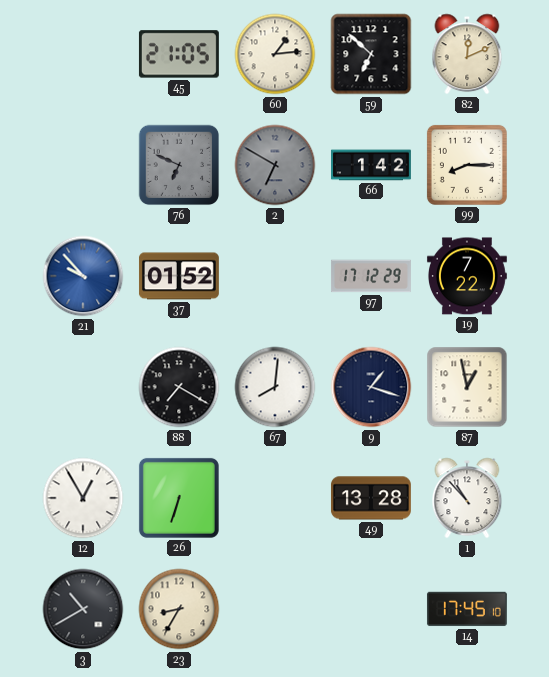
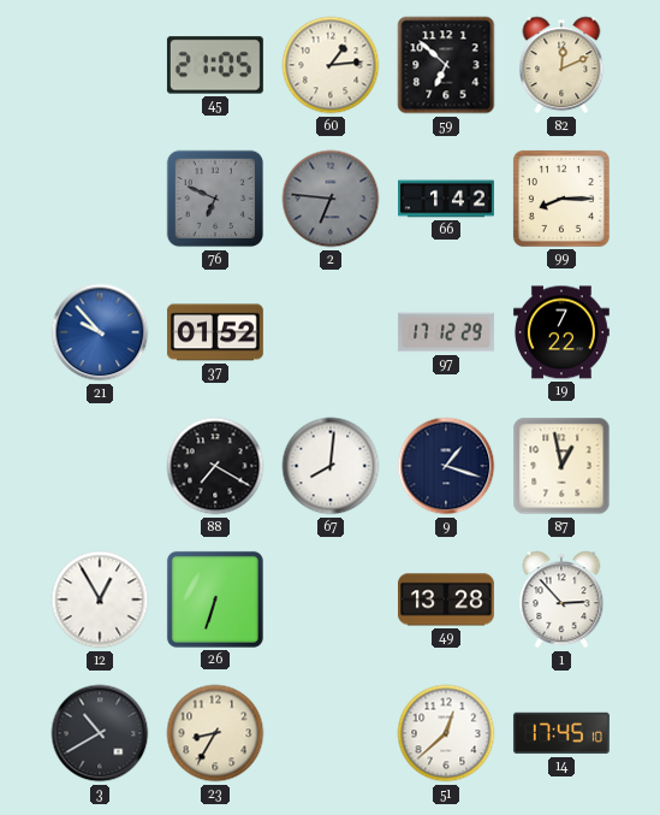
2: 6:50 -> 6:46 (331, 199)
1: 10:53 -> 2:53 (561, 600)
51: none -> 12:38 (446, 733)
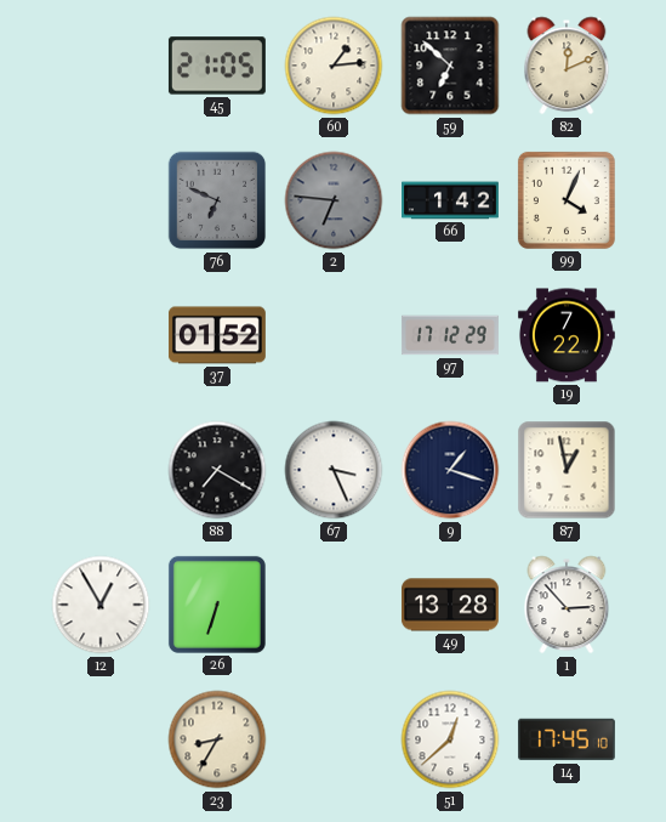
99: 8:15 -> 4:04 (567, 200)
21: 9:53 -> none (100, 332)
67: 8:01 -> 3:26 (334, 470)
3: 10:40 -> none (100, 733)
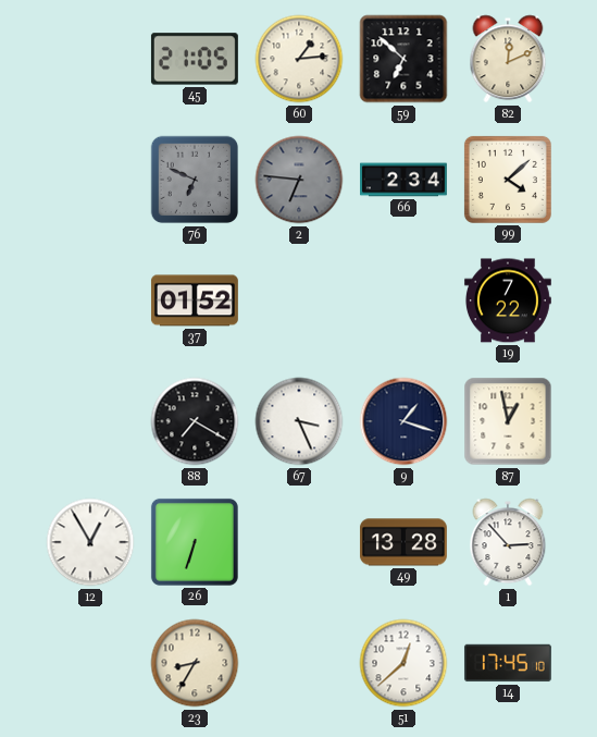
66: 1:42 -> 2:34 (405, 180)
99: 4:04 -> 4:08 (508, 180)
97: 17:12 -> none (450, 335)
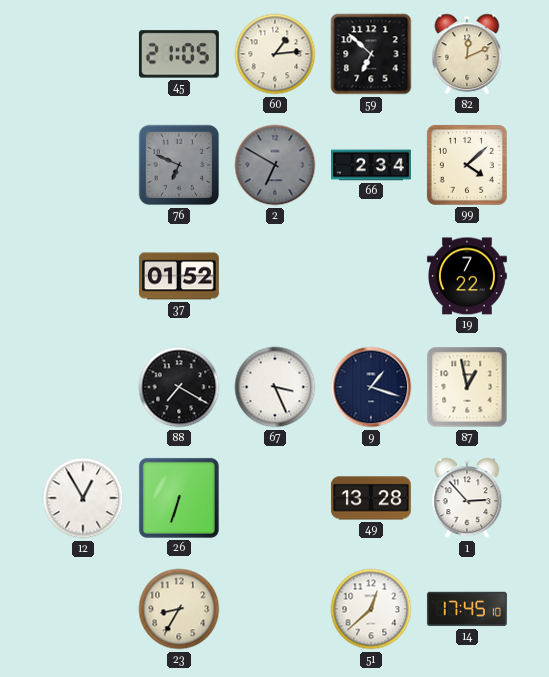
2: 6:46 -> 6:50 (275, 165)
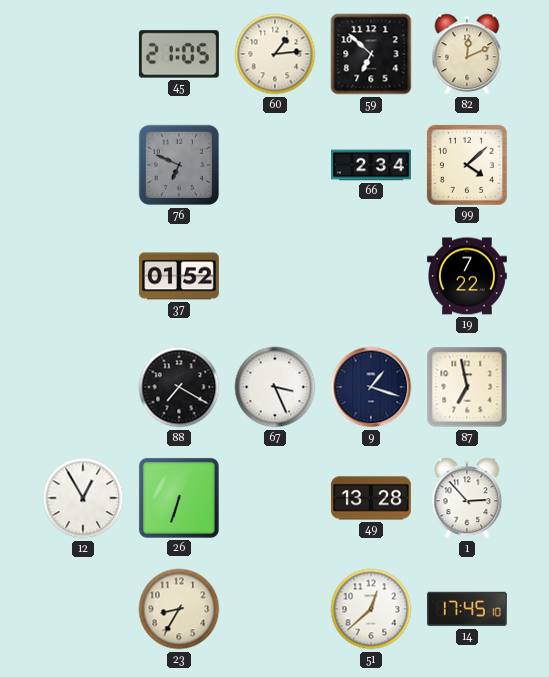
2: 6:50 -> none (275, 165)
87: 12:58 -> 6:58 (467, 387)
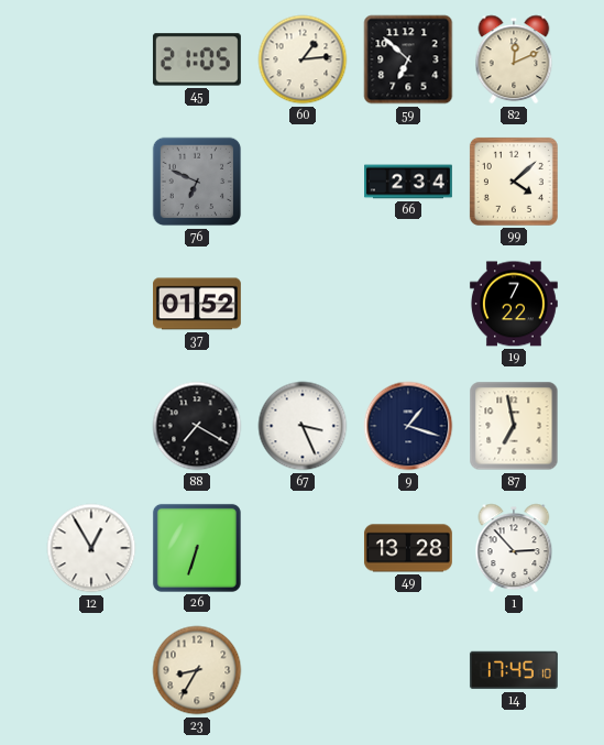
51: 12:38 -> none (371, 609)
